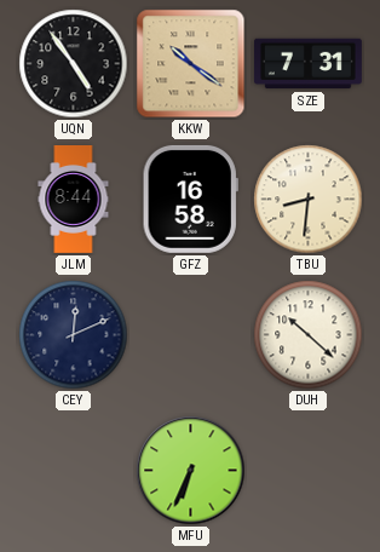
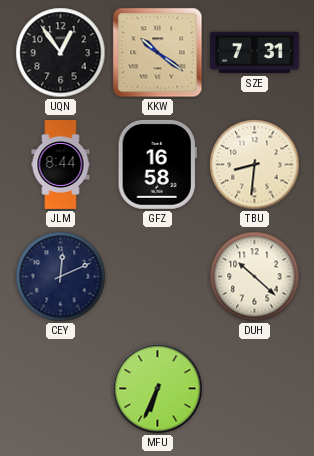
UQN: 4:54 -> 12:54 (61, 53)
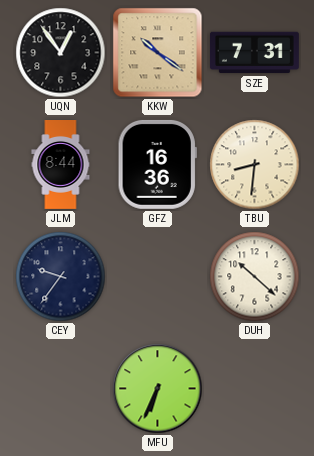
GFZ: 16:58 -> 16:36 (157, 164)
CEY: 12:11 -> 9:36 (61, 277)
